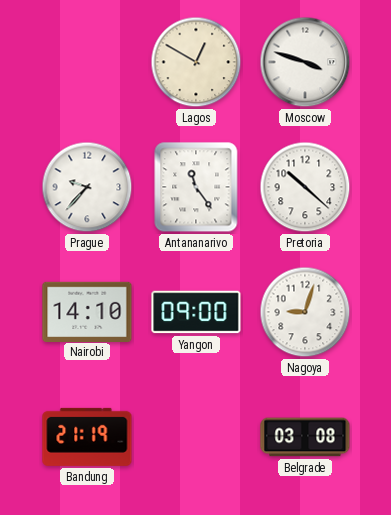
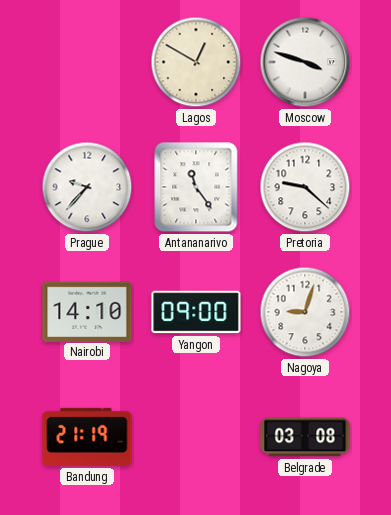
Pretoria: 10:22 -> 9:22 (305, 187)
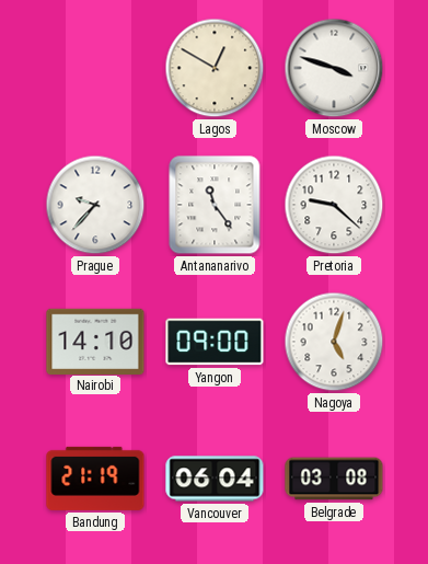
Nagoya: 9:03 -> 5:03 (334, 342)
Vancouver: none -> 06:04 (215, 479)
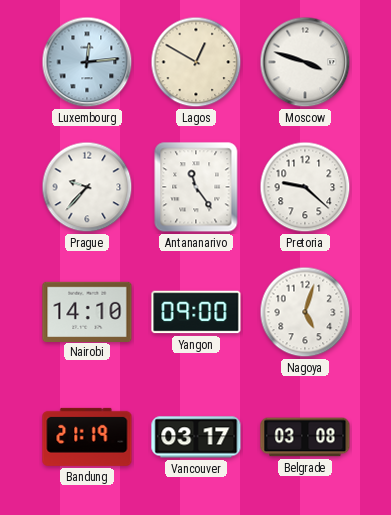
Luxembourg: none -> 12:14 (87, 62)
Vancouver: 06:04 -> 03:17 (196, 437)
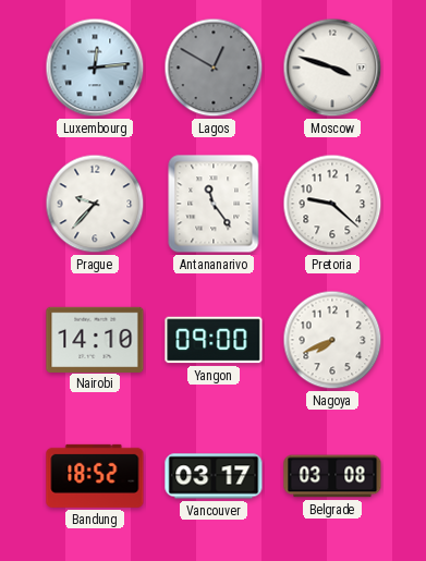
Lagos dial: cream -> grey (214, 68)
Nagoya: 5:03 -> 7:41 (332, 340)
Bandung: 21:19 -> 18:52 (95, 476)
